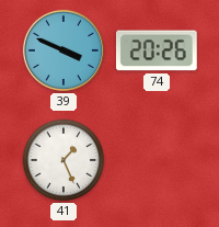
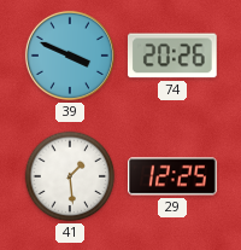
41: 1:26 -> 1:29 (70, 176)
29: none -> 12:25 (174, 176)
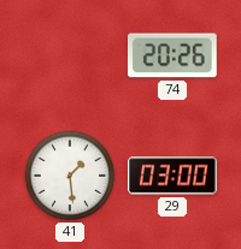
39: 3:49 -> none (70, 56)
29: 12:25 -> 03:00 (174, 176)
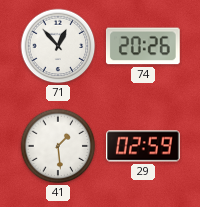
71: none -> 12:53 (58, 46)
29: 03:00 -> 02:59 (144, 146)
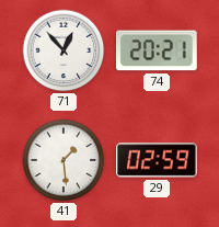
74: 20:26 -> 20:21 (157, 50)
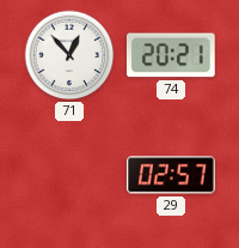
41: 1:29 -> none (64, 160)
29: 02:59 -> 02:57 (172, 175)
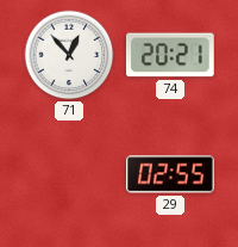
29: 02:57 -> 02:55 (171, 174)
